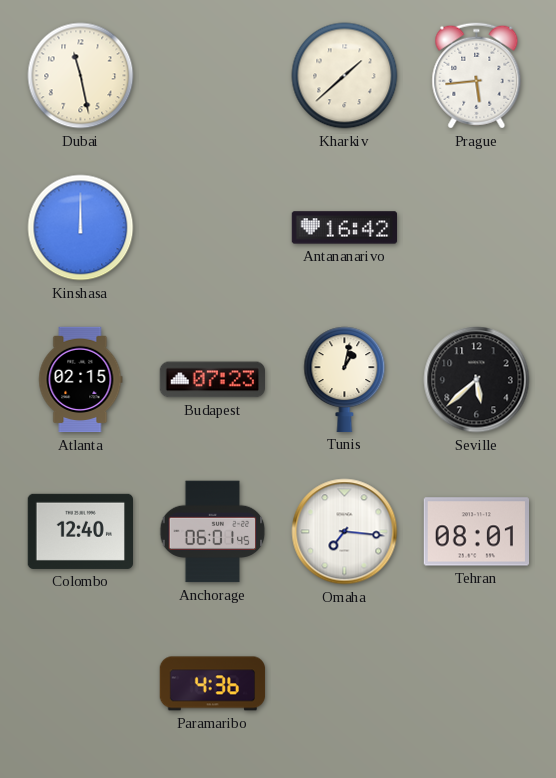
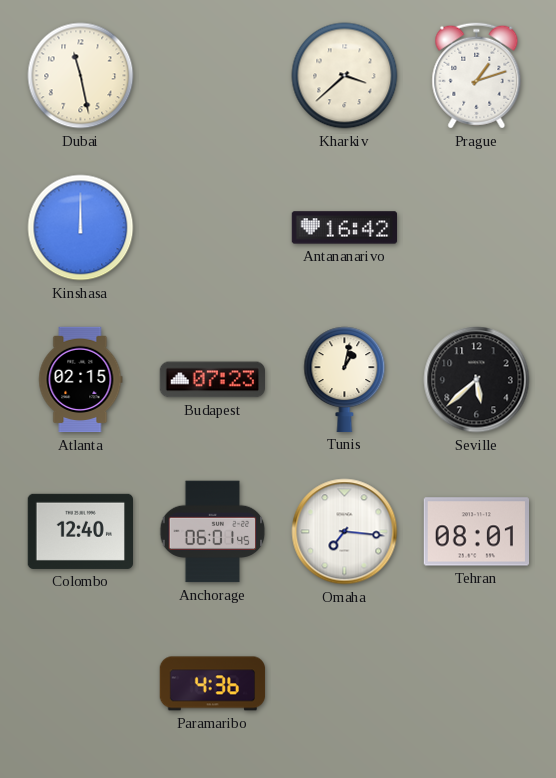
Kharkiv: 1:38 -> 3:38 (345, 76)
Prague: 5:44 -> 1:12 (477, 76)
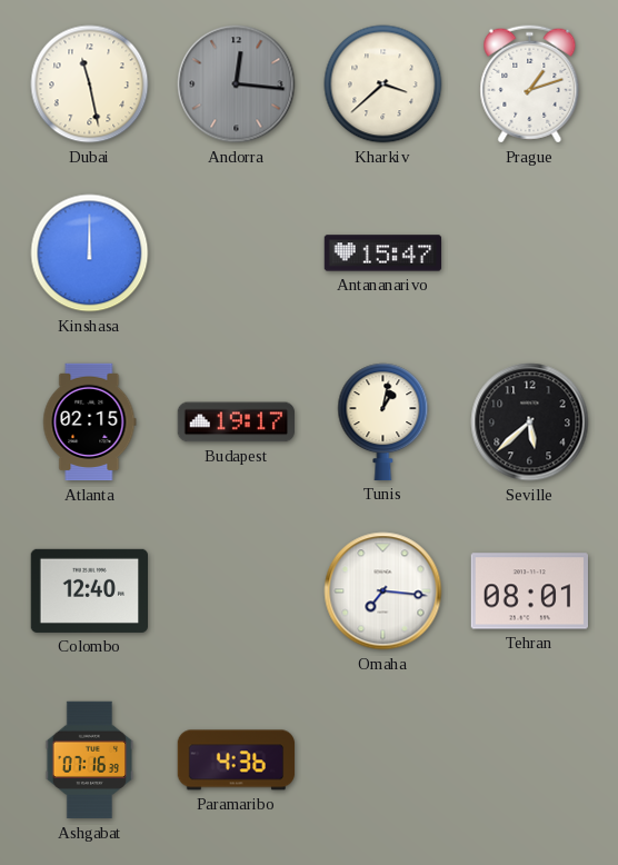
Andorra: none -> 12:16 (237, 84)
Antananarivo: 16:42 -> 15:47 (383, 253)
Budapest: 07:23 -> 19:17 (236, 422)
Anchorage: 06:01 -> none (213, 532)
Ashgabat: none -> 07:16 (90, 760)
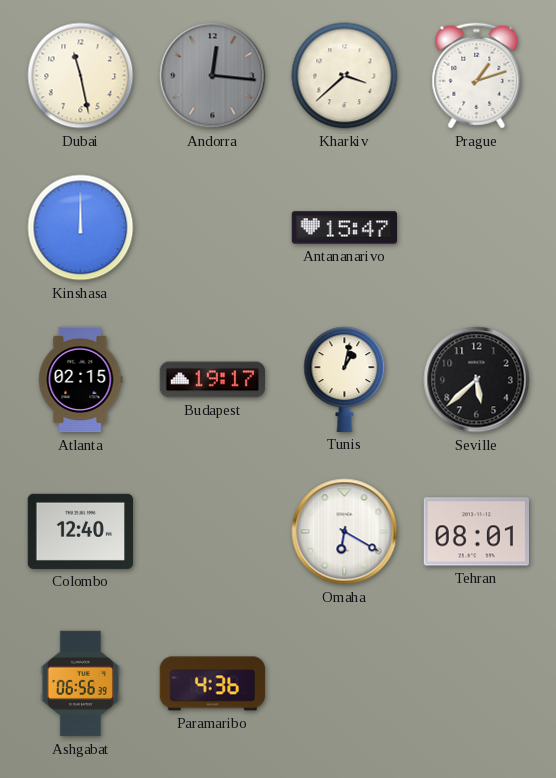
Omaha: 7:16 -> 6:20 (345, 532)
Ashgabat: 07:16 -> 06:56 (81, 684)
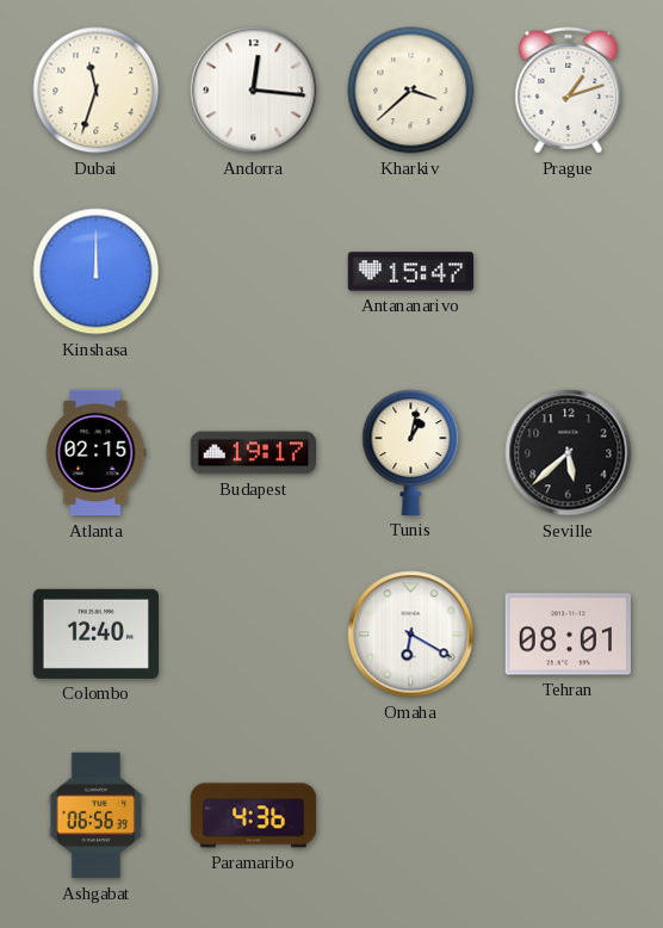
Dubai: 11:28 -> 11:33 (97, 91)
Andorra dial: grey -> white (254, 91)
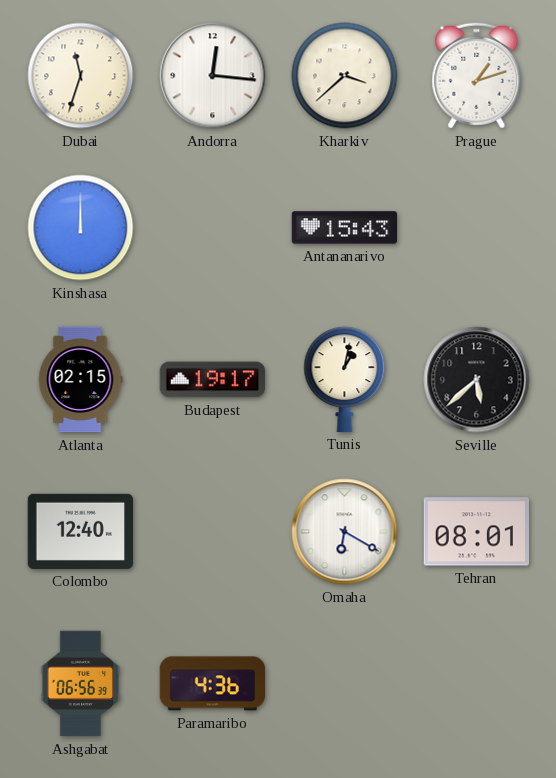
Antananarivo: 15:47 -> 15:43 (345, 228)
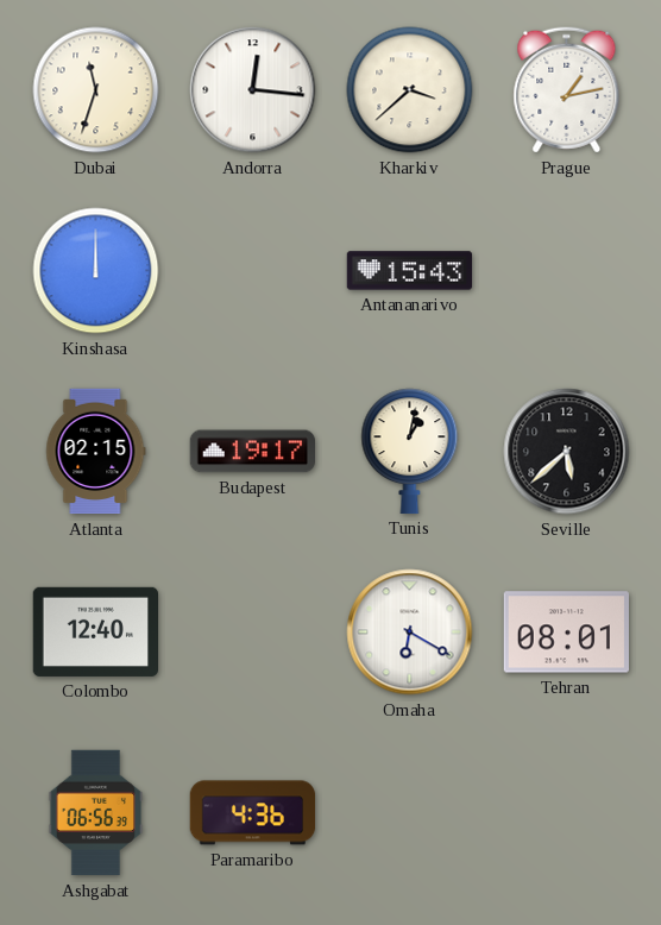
Prague: 1:12 -> 1:13 (567, 90)
